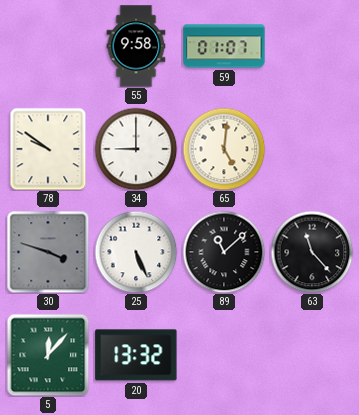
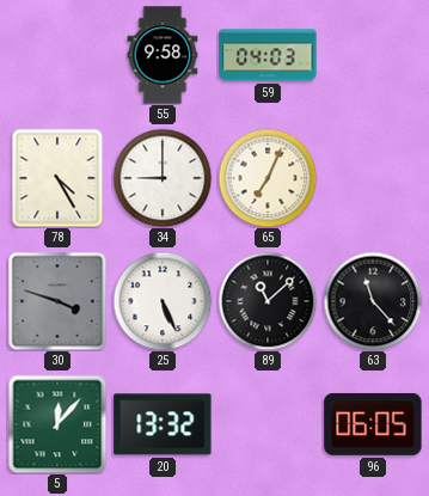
59: 01:07 -> 04:03 (268, 55)
78: 9:51 -> 4:25 (57, 178)
65: 5:01 -> 7:04 (268, 178)
96: none -> 06:05 (373, 424)
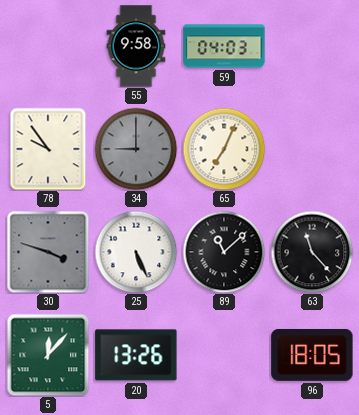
78: 4:25 -> 9:54 (48, 149)
34 dial: white -> grey (136, 149)
20: 13:32 -> 13:26 (136, 355)
96: 06:05 -> 18:05 (312, 355)
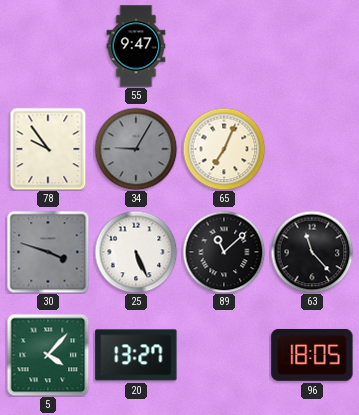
55: 9:58 -> 9:47 (136, 46)
59: 04:03 -> none (224, 46)
34: 9:00 -> 9:05 (136, 149)
5: 12:07 -> 4:07 (48, 355)
20: 13:26 -> 13:27 (136, 355)
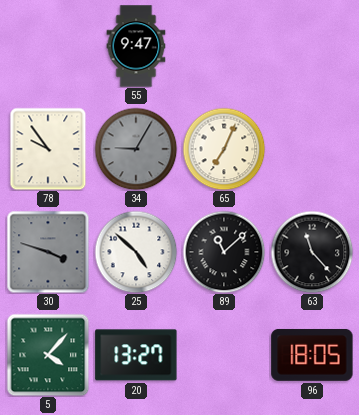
25: 5:26 -> 4:52 (136, 252)
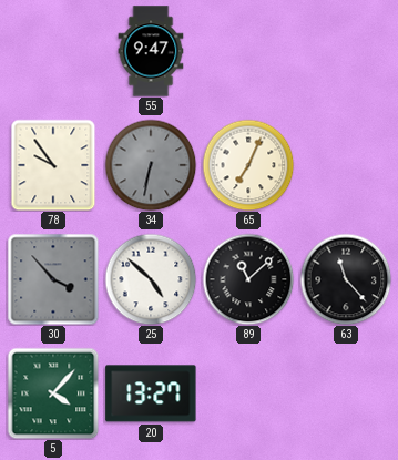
34: 9:05 -> 6:32 (151, 165)
30: 3:48 -> 3:53 (53, 279)
96: 18:05 -> none (312, 355)
